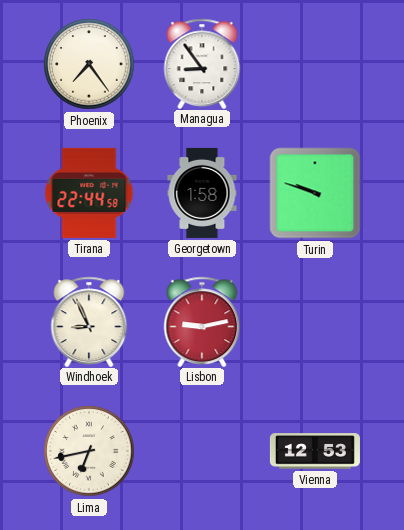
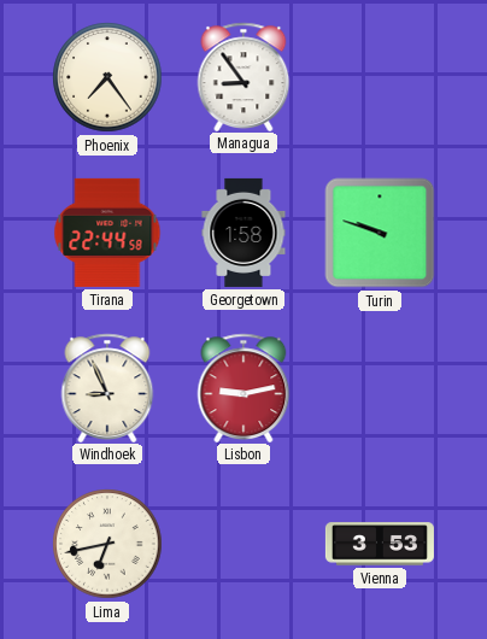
Vienna: 12:53 -> 3:53 (380, 544)
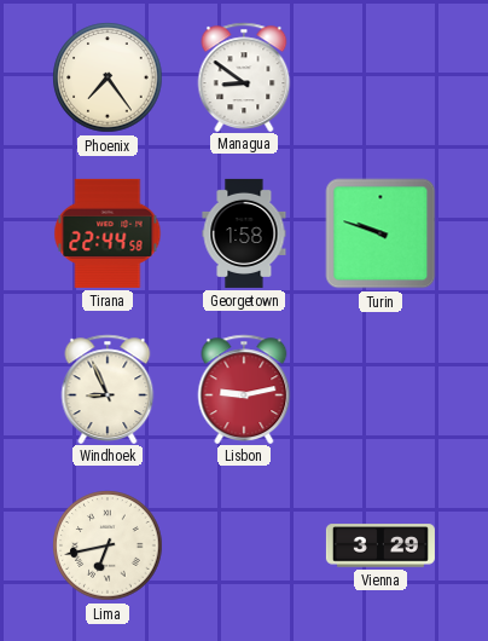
Managua: 8:54 -> 8:51 (244, 76)
Vienna: 3:53 -> 3:29 (380, 545)
